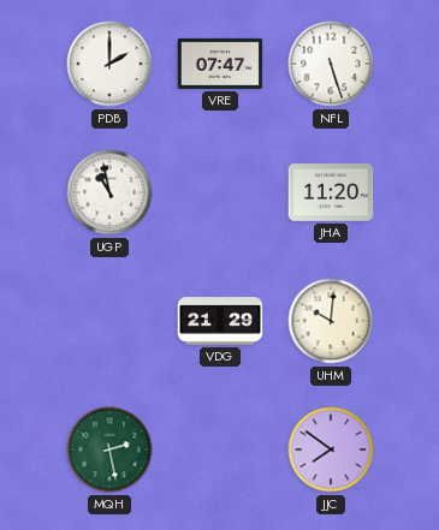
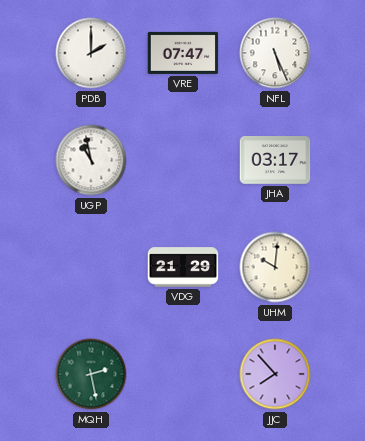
NFL: 5:27 -> 5:26 (275, 53)
JHA: 11:20 -> 03:17 (275, 161)
JJC: 7:51 -> 7:53 (275, 374)
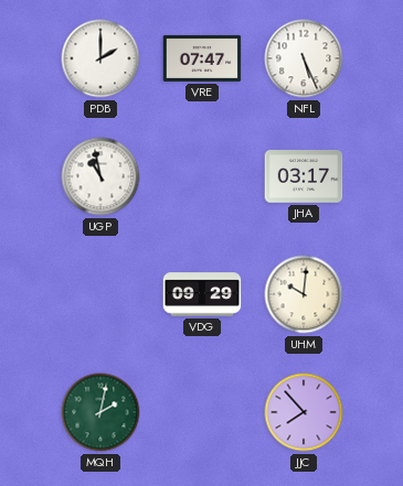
VDG: 21:29 -> 09:29 (202, 294)
MQH: 2:28 -> 2:02 (100, 412)
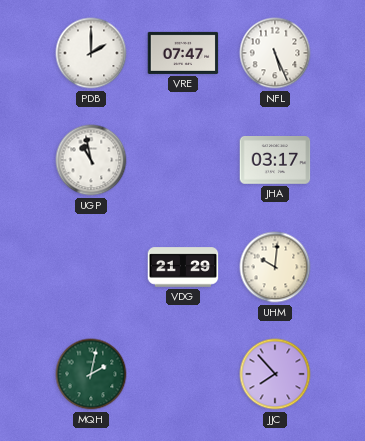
VDG: 09:29 -> 21:29 (183, 267)
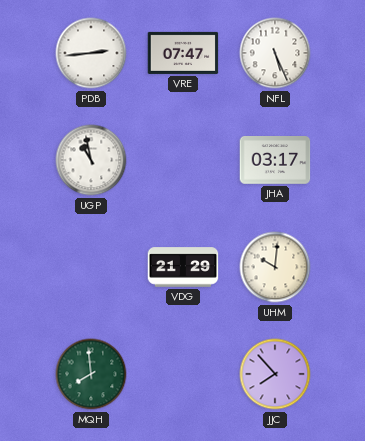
PDB: 2:00 -> 2:44 (91, 53)
MQH: 2:02 -> 7:59 (91, 374)
